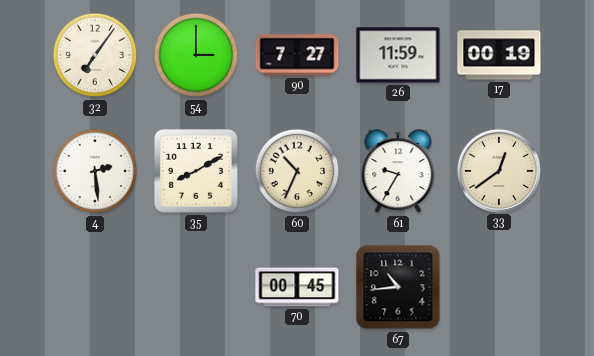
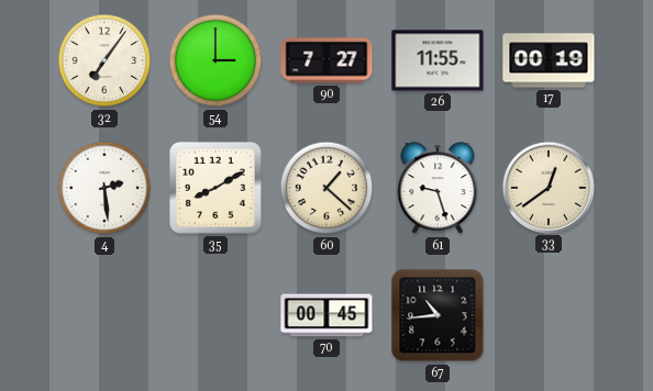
26: 11:59 -> 11:55 (438, 60)
60: 10:34 -> 1:22 (326, 188)
61: 9:35 -> 9:27 (438, 189)
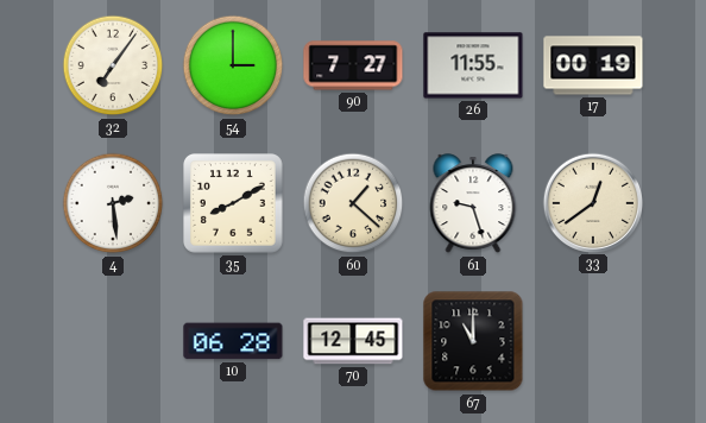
10: none -> 06:28 (233, 341)
70: 00:45 -> 12:45 (353, 341)
67: 10:44 -> 11:00 (473, 341)
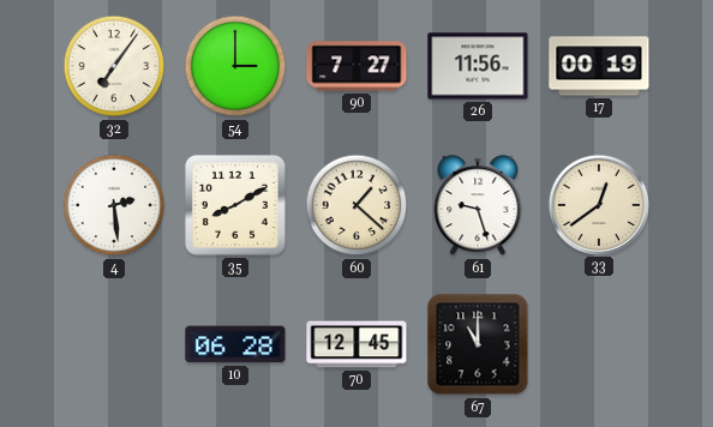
26: 11:55 -> 11:56 (478, 66)
